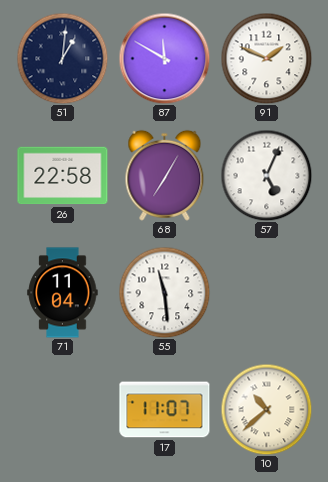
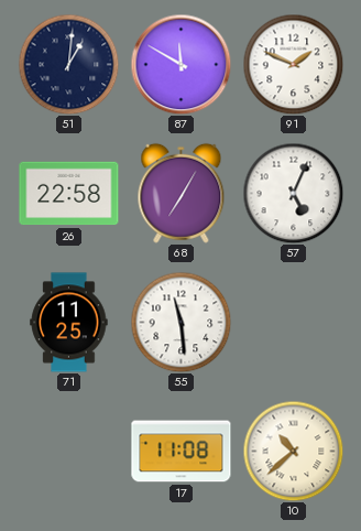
71: 11:04 -> 11:25 (69, 323)
17: 11:07 -> 11:08 (182, 452)
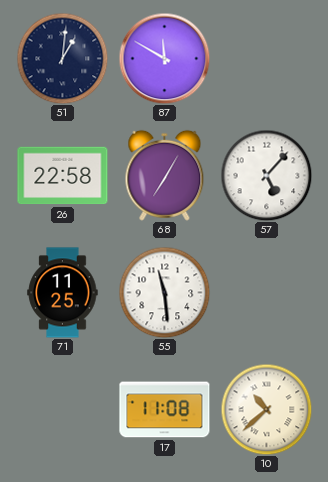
91: 1:49 -> none (293, 64)
57: 5:04 -> 5:07 (266, 175)
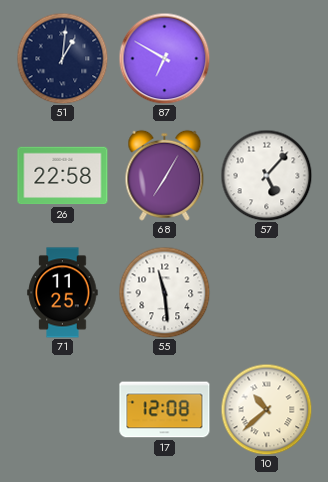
87: 11:50 -> 6:50 (164, 58)
17: 11:08 -> 12:08 (165, 410)
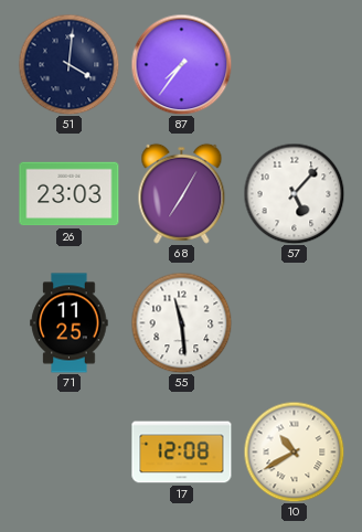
51: 1:01 -> 4:01 (68, 64)
87: 6:50 -> 7:36 (181, 64)
26: 22:58 -> 23:03 (70, 194)
10: 10:38 -> 10:40 (294, 451)
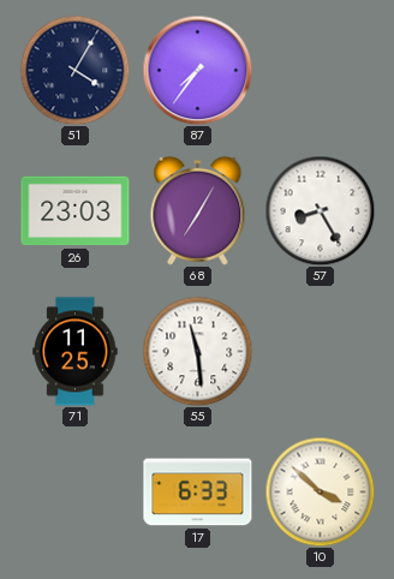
51: 4:01 -> 4:05 (74, 70)
57: 5:07 -> 8:25 (320, 210)
17: 12:08 -> 6:33 (198, 493)
10: 10:40 -> 3:52 (320, 491)
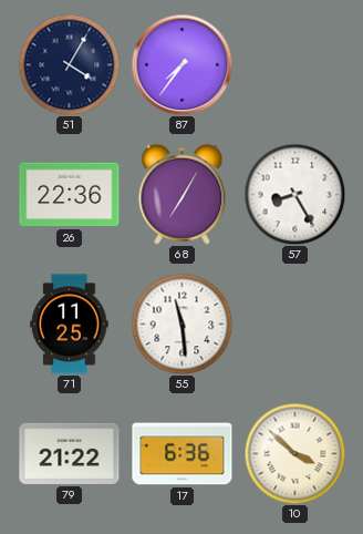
26: 23:03 -> 22:36 (70, 195)
79: none -> 21:22 (70, 453)
17: 6:33 -> 6:36 (183, 454)
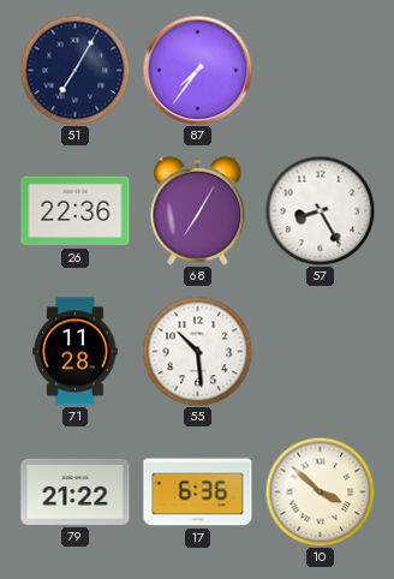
51: 4:05 -> 7:05 (74, 70)
71: 11:25 -> 11:28 (76, 352)
55: 11:29 -> 10:29 (197, 351)
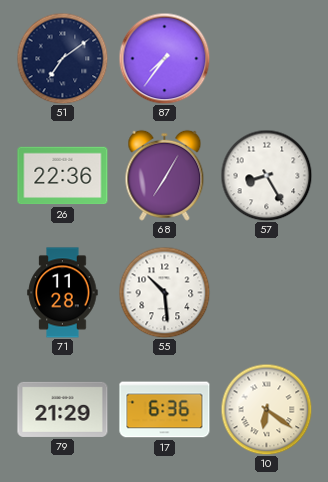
51: 7:05 -> 7:09 (62, 58)
79: 21:22 -> 21:29 (63, 409)
10: 3:52 -> 6:21 (266, 409)
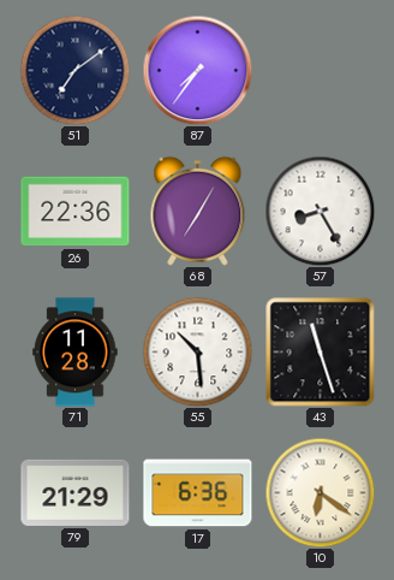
43: none -> 11:27 (321, 353)
